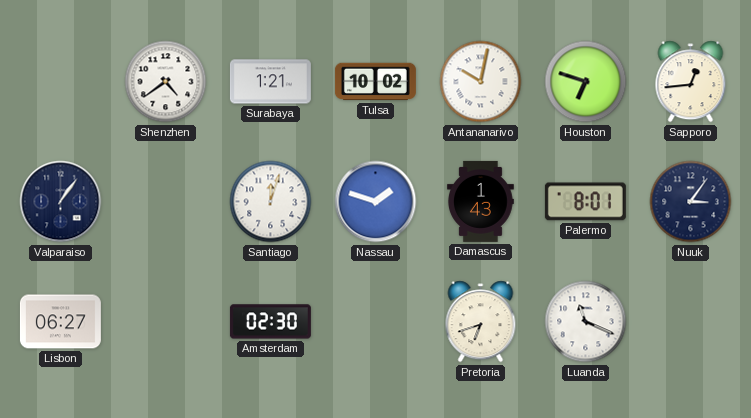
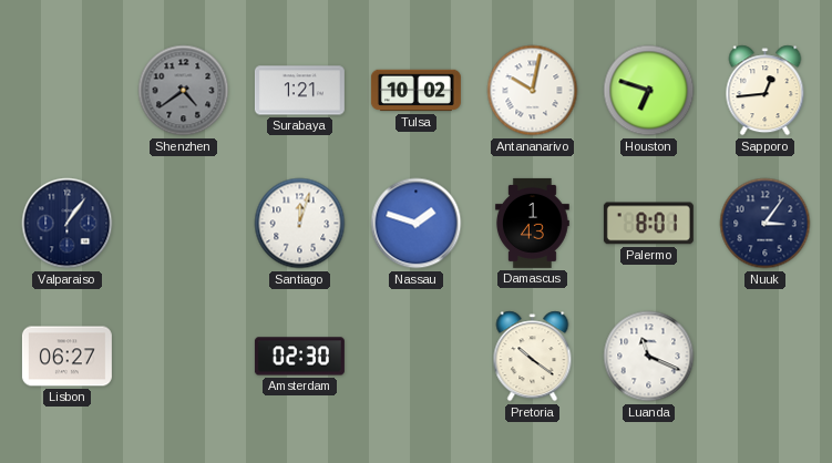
Shenzhen dial: white -> grey (184, 91)
Pretoria: 6:42 -> 10:21 (533, 357)
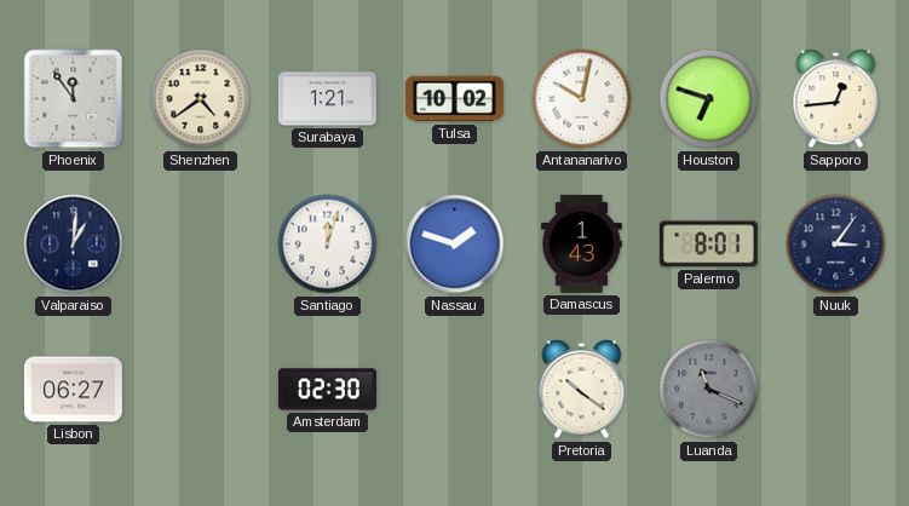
Phoenix: none -> 11:54 (74, 99)
Shenzhen dial: grey -> cream (201, 99)
Valparaiso: 1:06 -> 1:01 (74, 245)
Luanda dial: white -> grey (709, 390)
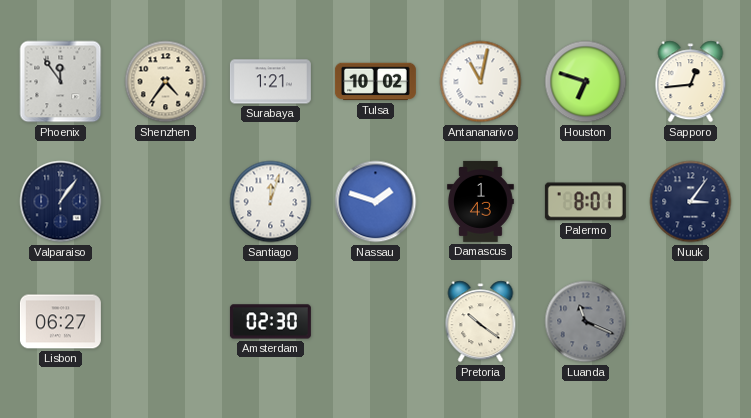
Shenzhen: 4:39 -> 4:36 (166, 82)
Antananarivo: 10:02 -> 11:02 (481, 82)
Valparaiso: 1:01 -> 1:06 (61, 202)
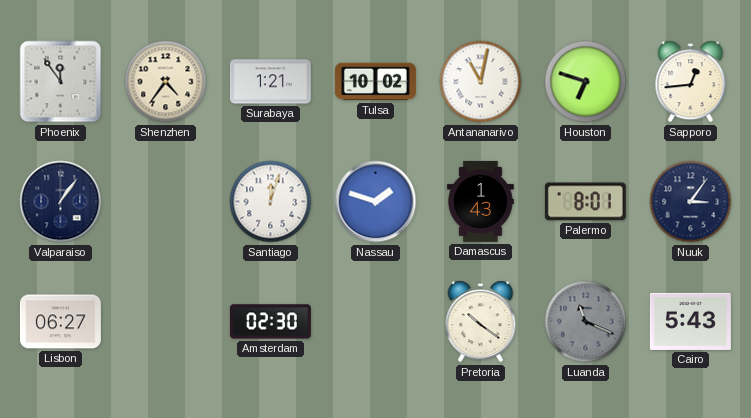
Cairo: none -> 5:43 (690, 321)
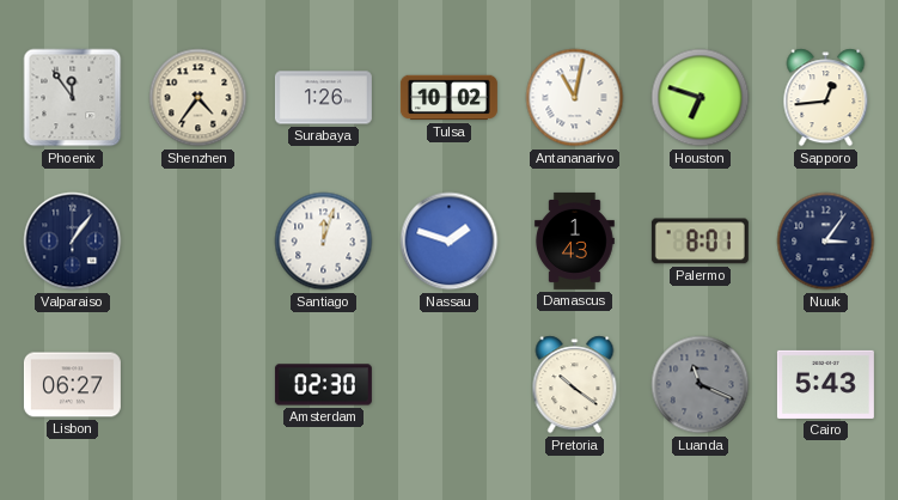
Surabaya: 1:21 -> 1:26 (323, 98)
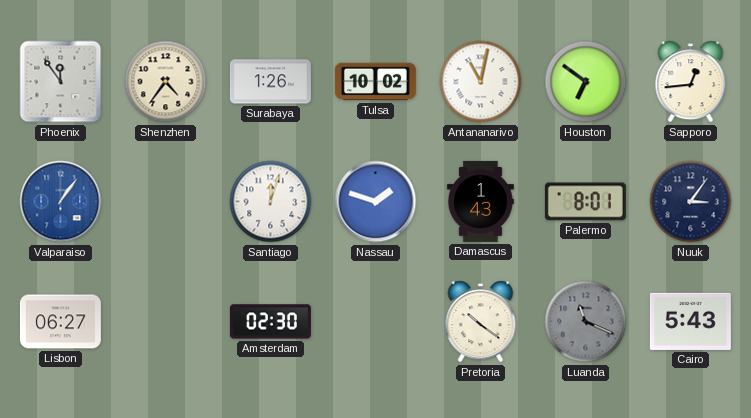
Houston: 6:48 -> 6:51 (586, 82)
Valparaiso dial: navy -> blue (61, 202)
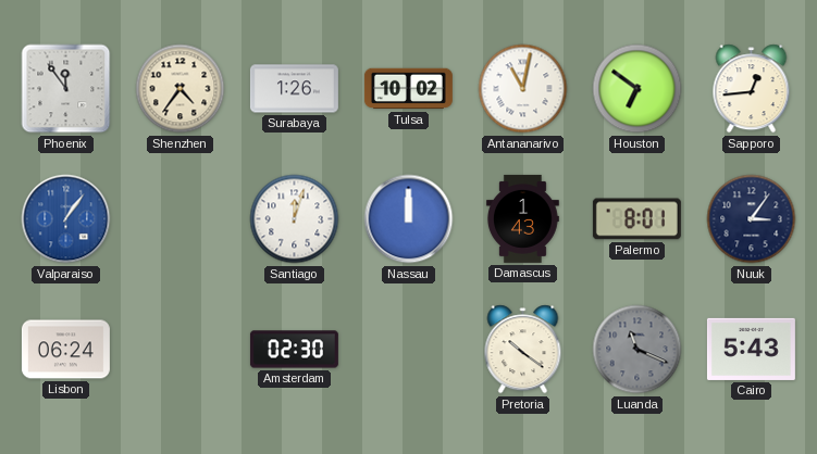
Nassau: 1:48 -> 12:00 (409, 219)
Lisbon: 06:27 -> 06:24 (65, 350)
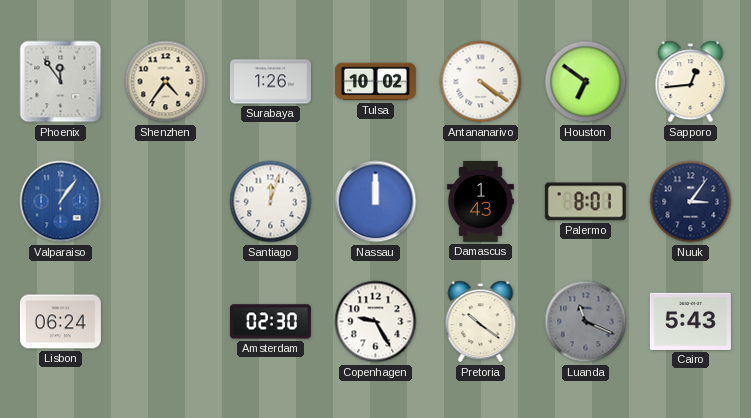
Antananarivo: 11:02 -> 4:21 (481, 82)
Copenhagen: none -> 9:25 (376, 322)
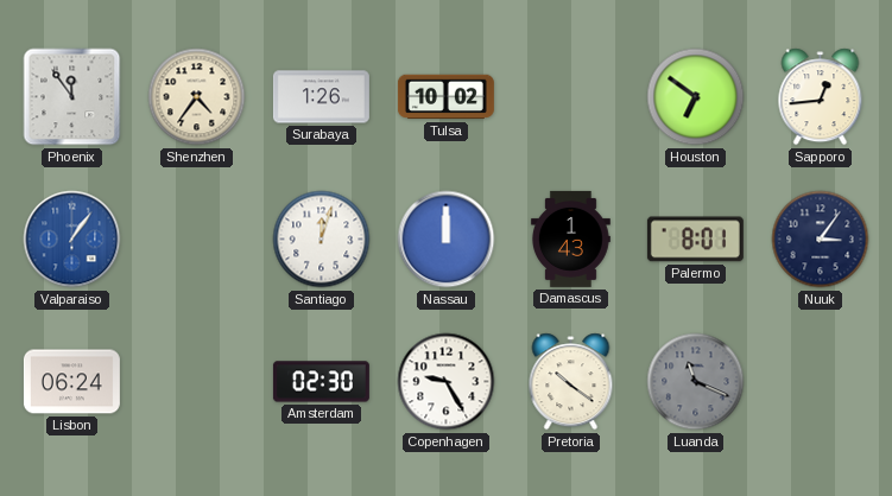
Antananarivo: 4:21 -> none (481, 82)
Cairo: 5:43 -> none (690, 321)
